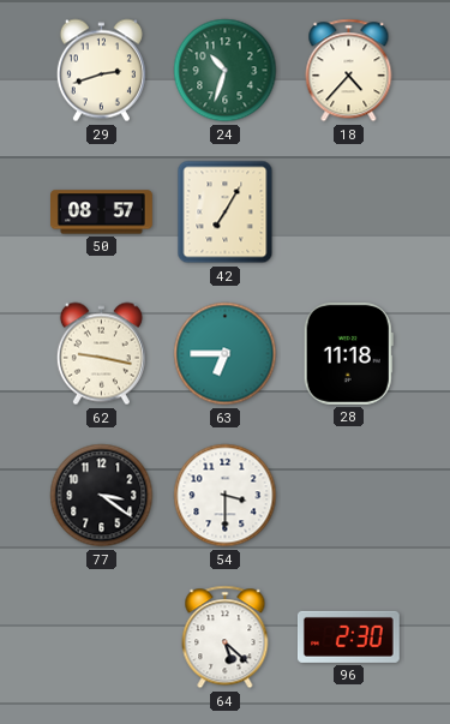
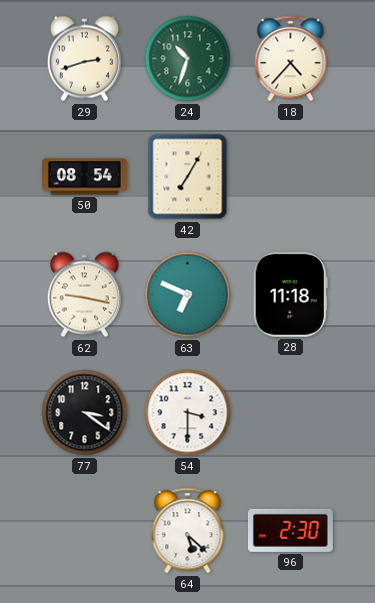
50: 08:57 -> 08:54 (85, 177)
63: 6:45 -> 6:49 (188, 295)
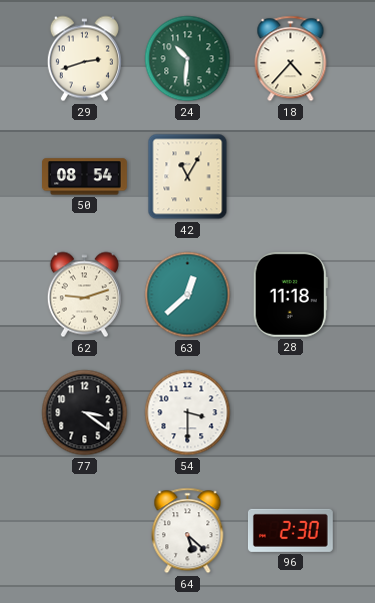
24: 10:33 -> 10:31 (188, 59)
42: 7:05 -> 11:05 (188, 177)
62: 9:17 -> 9:12 (84, 295)
63: 6:49 -> 12:38 (188, 295)
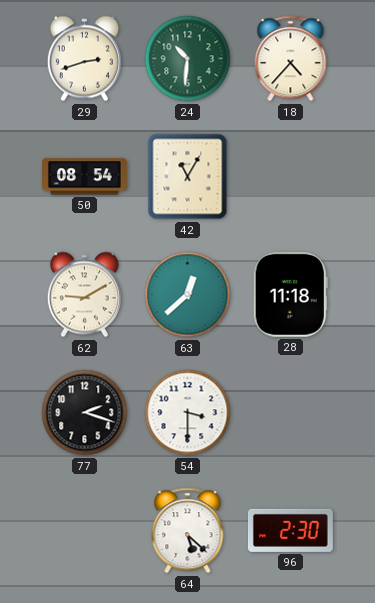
62: 9:12 -> 9:10 (84, 295)
77: 3:21 -> 2:18 (85, 413)
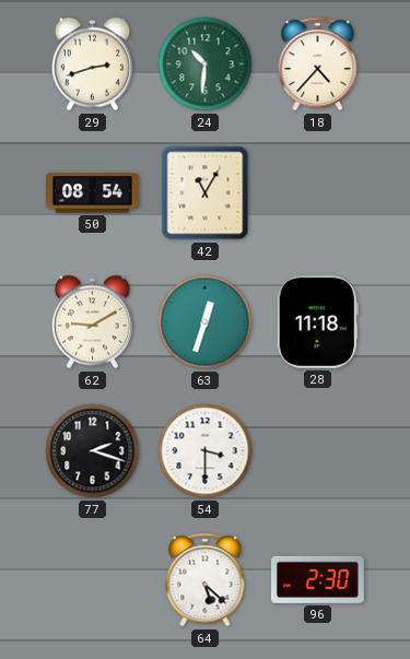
63: 12:38 -> 12:33 (206, 322)
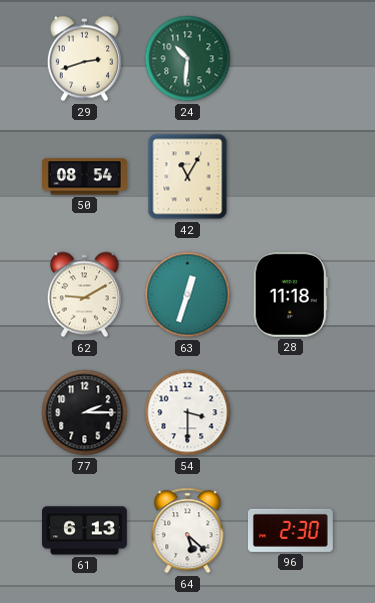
18: 4:37 -> none (318, 64)
77: 2:18 -> 2:15 (85, 413)
61: none -> 6:13 (85, 531)
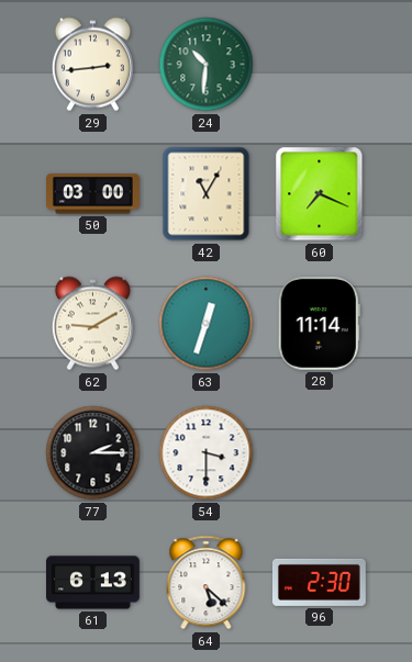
29: 2:42 -> 2:44 (92, 65)
50: 08:54 -> 03:00 (93, 194)
60: none -> 7:19 (320, 194)
28: 11:18 -> 11:14 (319, 323)
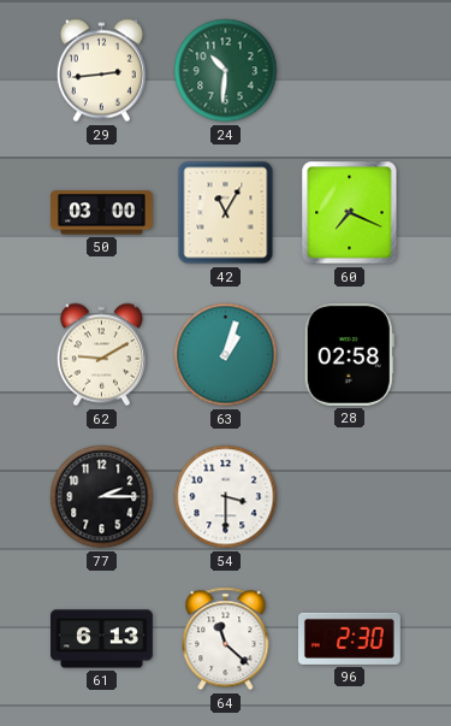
63: 12:33 -> 1:03 (226, 355)
28: 11:14 -> 02:58 (349, 354)
64: 5:22 -> 11:22 (226, 639)
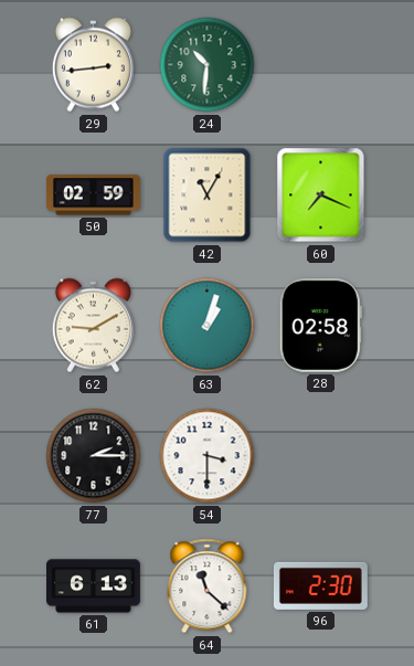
50: 03:00 -> 02:59 (94, 195)
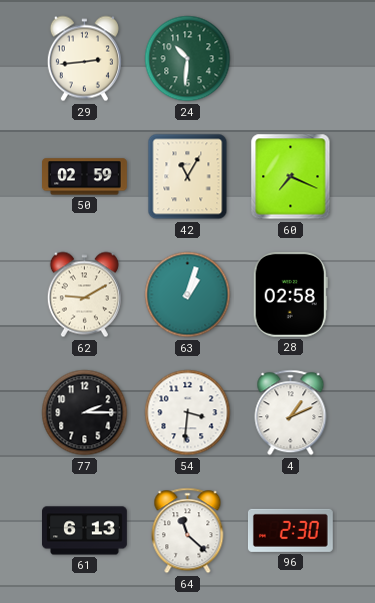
54: 3:30 -> 3:31 (188, 413)
4: none -> 1:11 (291, 413)
